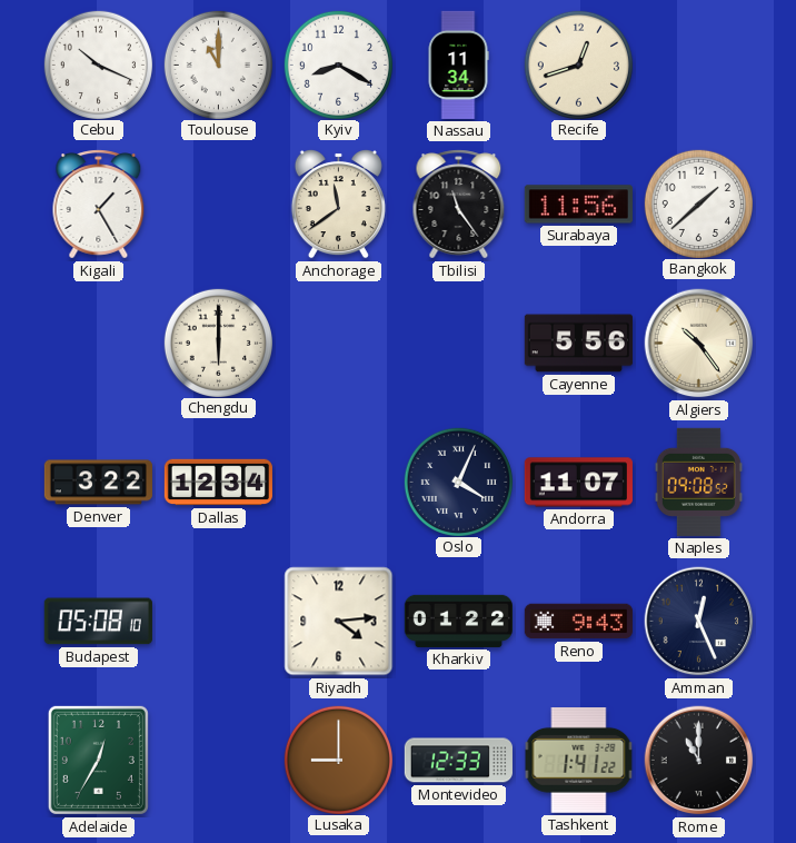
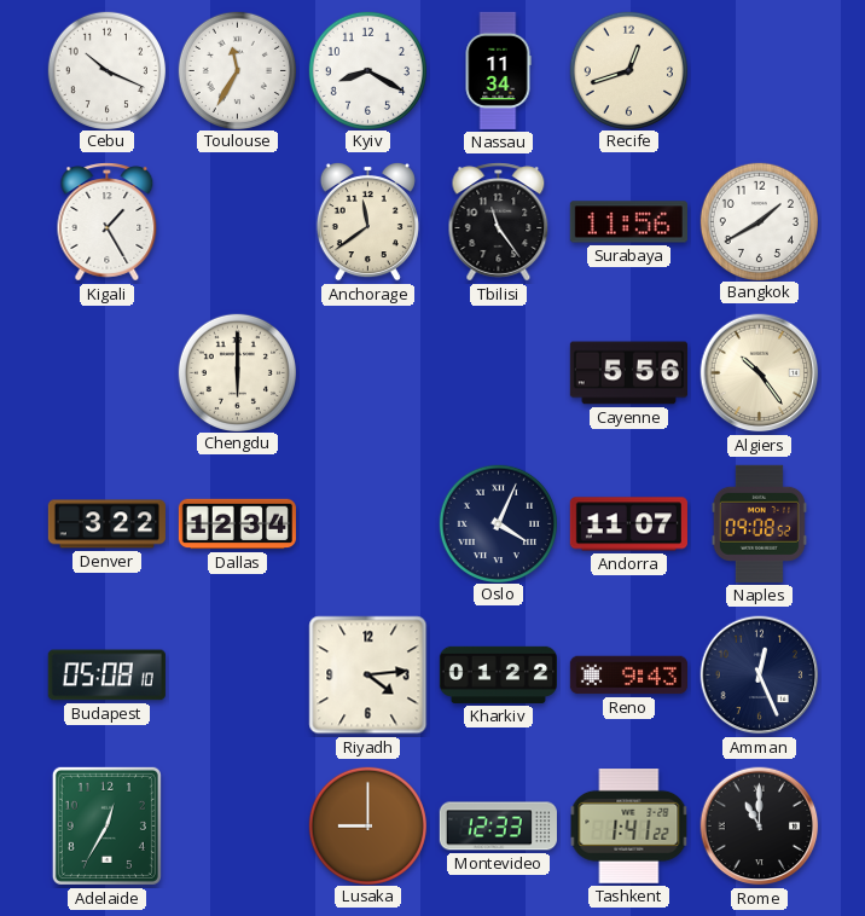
Toulouse: 11:00 -> 11:35 (237, 70)
Bangkok: 1:38 -> 1:40 (759, 221)
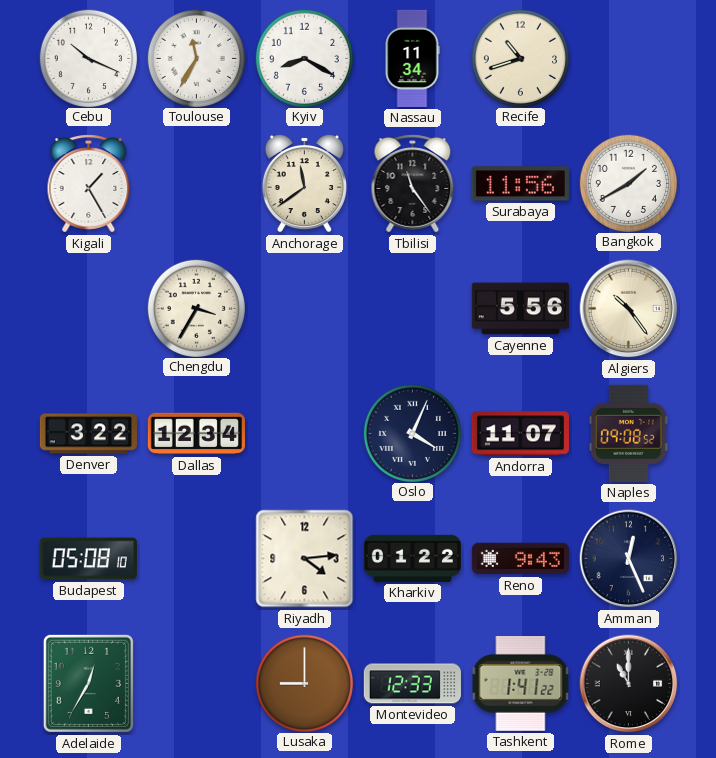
Recife: 12:42 -> 10:42 (520, 58)
Chengdu: 6:00 -> 3:35 (196, 308)
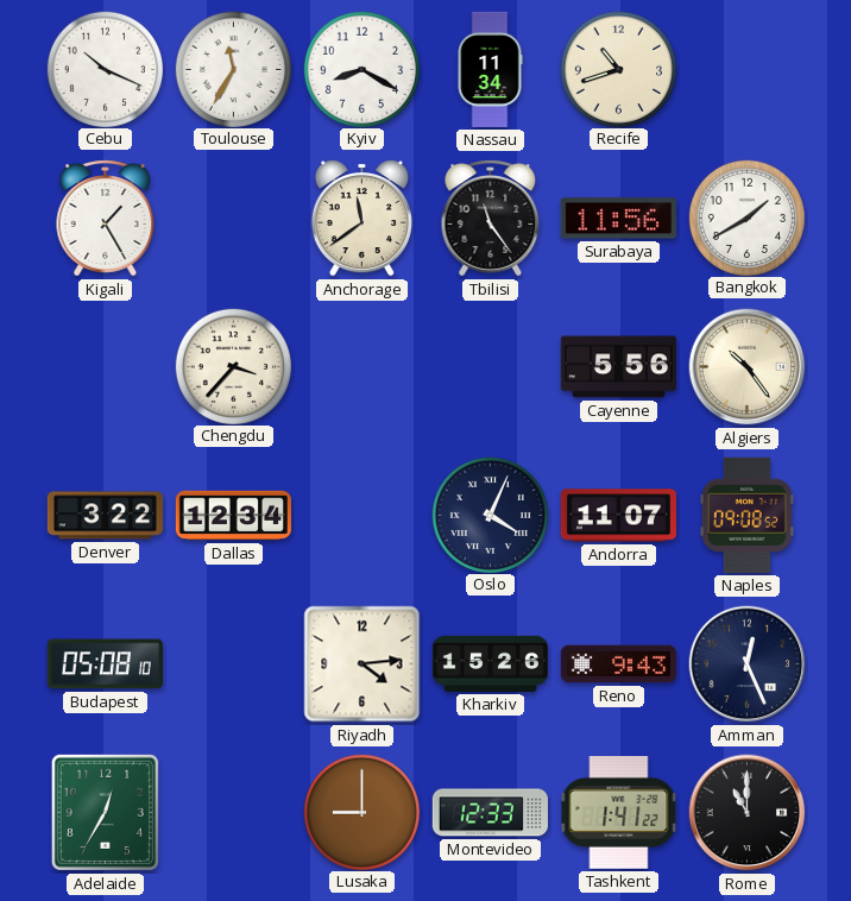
Chengdu: 3:35 -> 3:37 (233, 366)
Kharkiv: 01:22 -> 15:26 (490, 663)
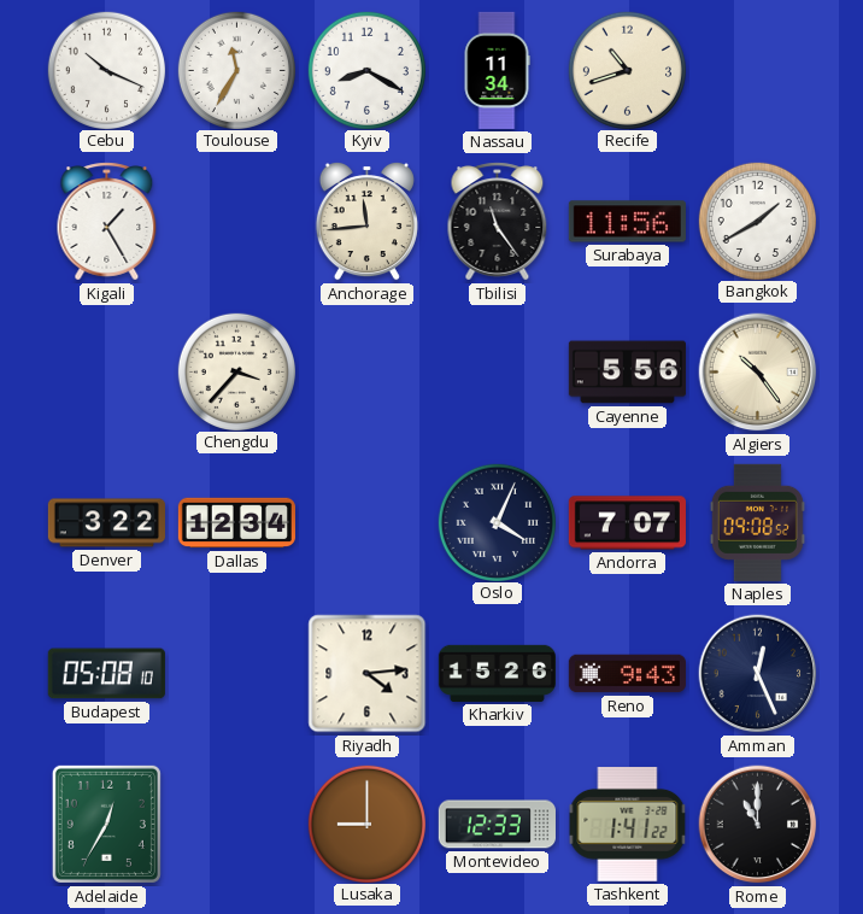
Anchorage: 11:39 -> 11:44 (366, 221)
Andorra: 11:07 -> 7:07 (627, 523)
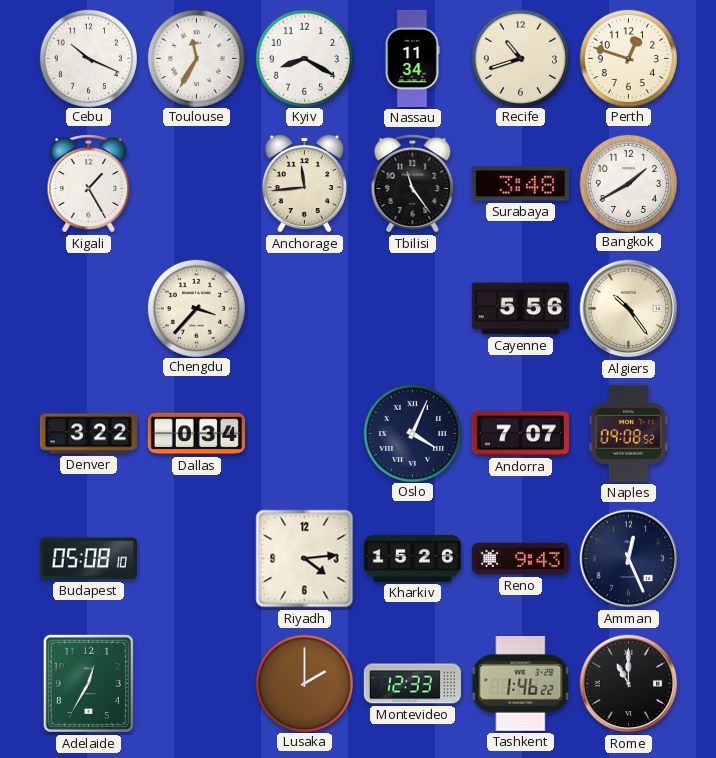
Perth: none -> 12:48 (628, 58)
Surabaya: 11:56 -> 3:48 (520, 184)
Dallas: 12:34 -> 0:34 (196, 434)
Lusaka: 9:00 -> 2:00 (304, 683)
Tashkent: 1:41 -> 1:46 (521, 684)
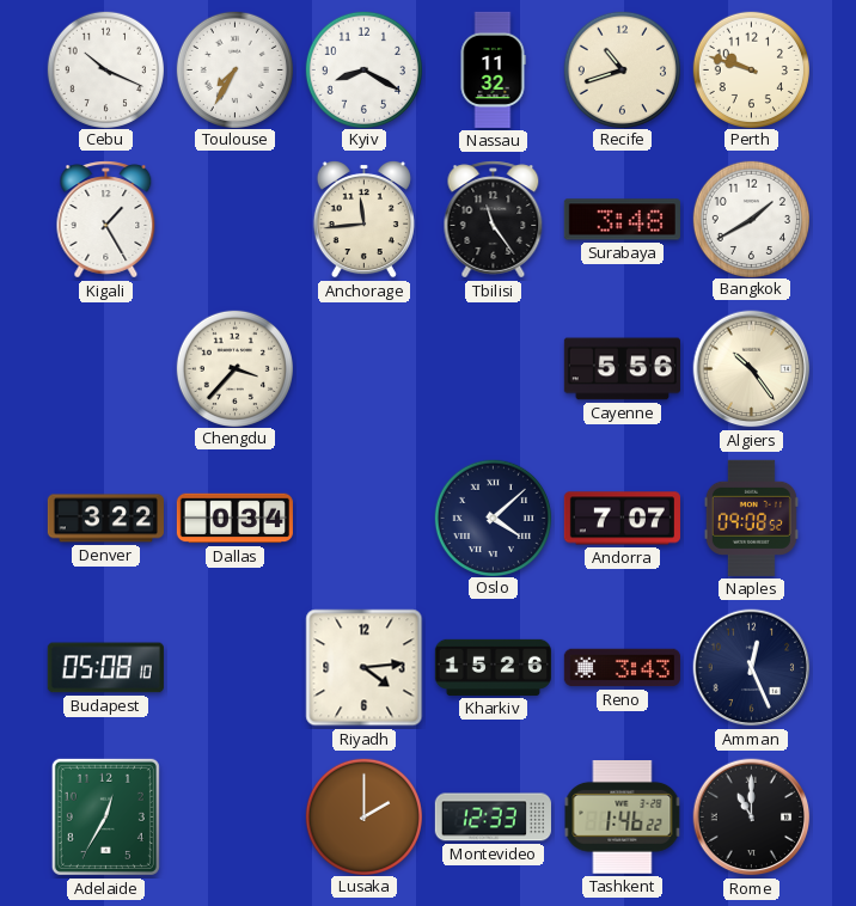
Toulouse: 11:35 -> 7:35 (234, 69)
Nassau: 11:34 -> 11:32 (493, 69)
Perth: 12:48 -> 9:48 (751, 69)
Oslo: 4:04 -> 4:08 (493, 518)
Reno: 9:43 -> 3:43 (622, 668)
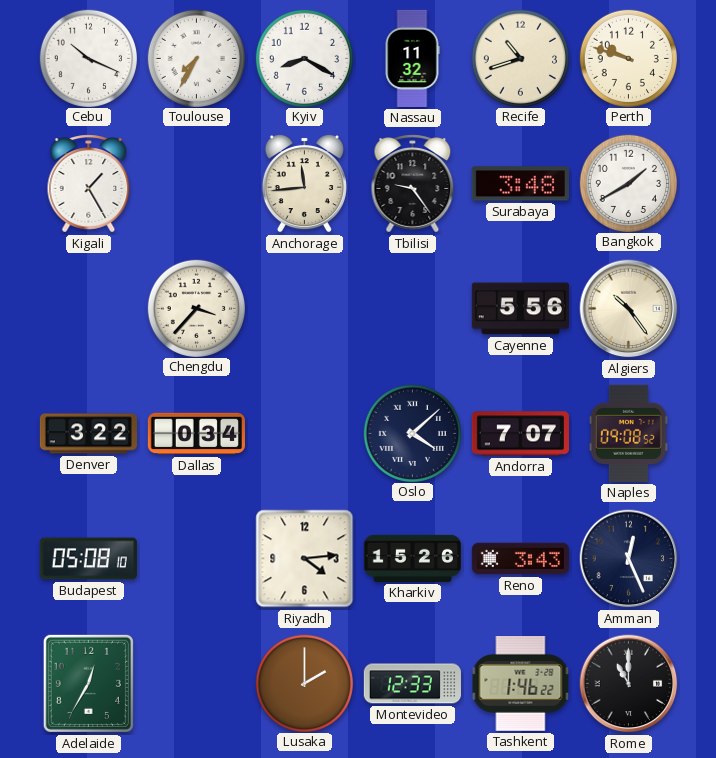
Tbilisi: 11:24 -> 9:24 (413, 184)
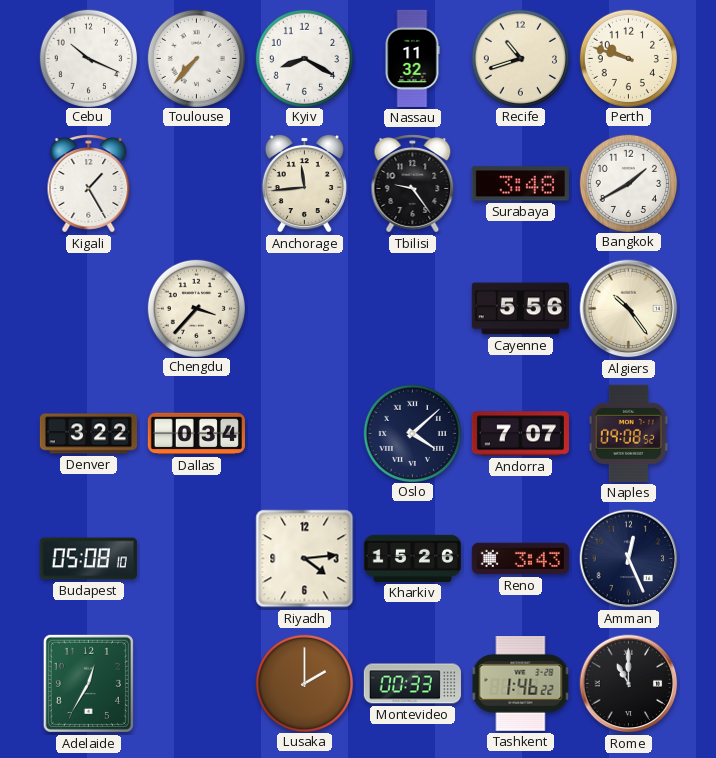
Toulouse: 7:35 -> 7:37 (196, 58)
Montevideo: 12:33 -> 00:33 (412, 684)
